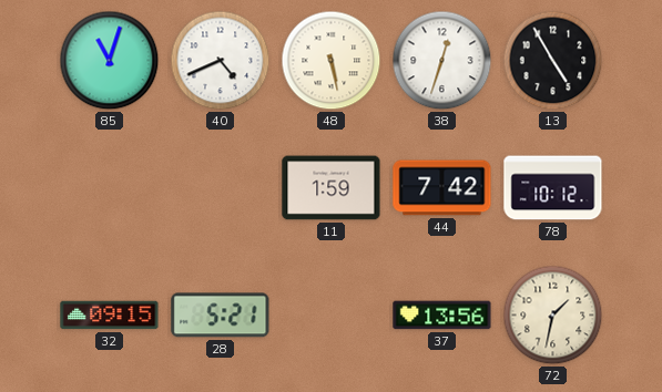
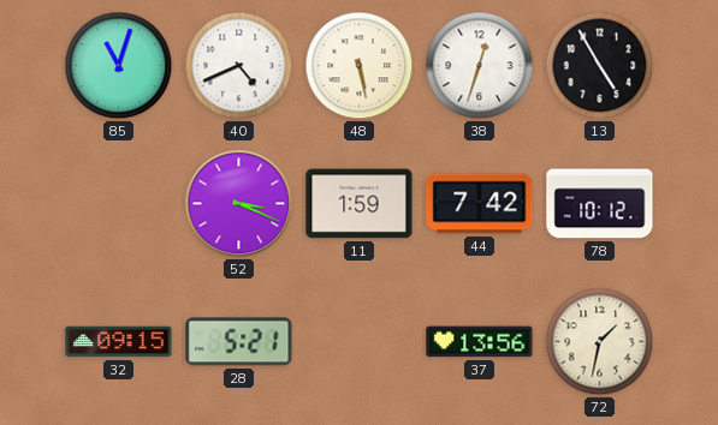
52: none -> 3:19 (239, 204)
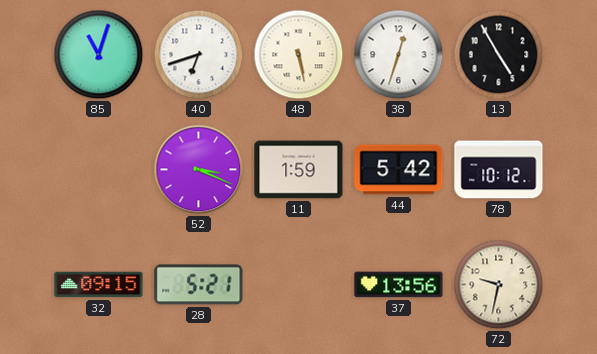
40: 4:41 -> 6:42 (199, 55)
44: 7:42 -> 5:42 (399, 170)
72: 1:32 -> 9:32 (499, 285)
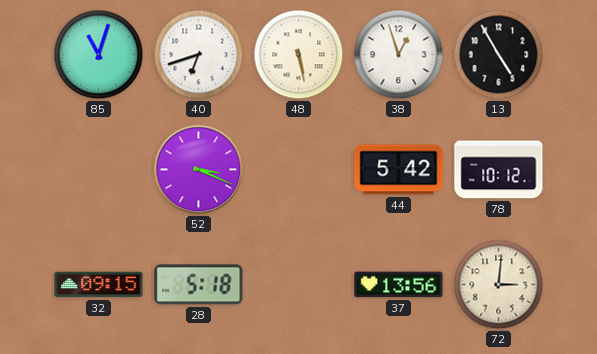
38: 12:33 -> 12:57 (399, 55)
11: 1:59 -> none (299, 170)
28: 5:21 -> 5:18 (199, 285)
72: 9:32 -> 3:01 (499, 285)
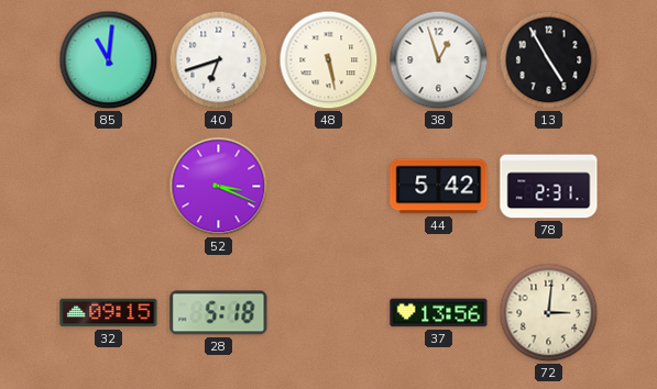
85: 11:03 -> 11:01 (109, 60)
78: 10:12 -> 2:31 (549, 187)
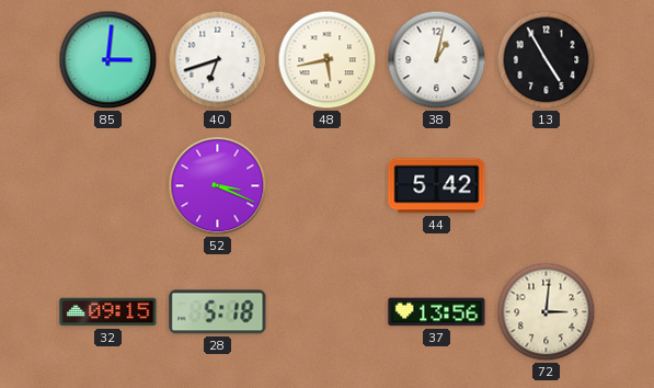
85: 11:01 -> 3:01 (108, 60)
48: 5:28 -> 5:43 (328, 60)
38: 12:57 -> 1:02 (437, 60)
78: 2:31 -> none (549, 187)
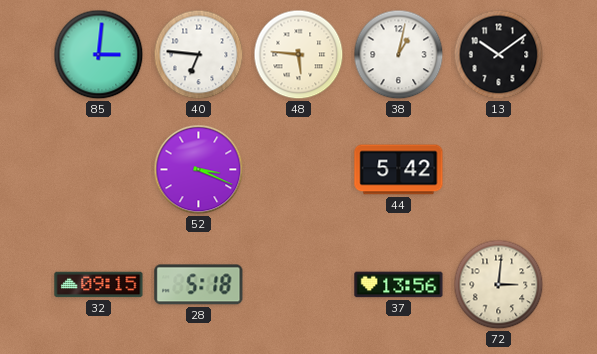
40: 6:42 -> 6:46 (199, 55)
48: 5:43 -> 5:46 (299, 55)
13: 4:55 -> 10:09 (499, 55)
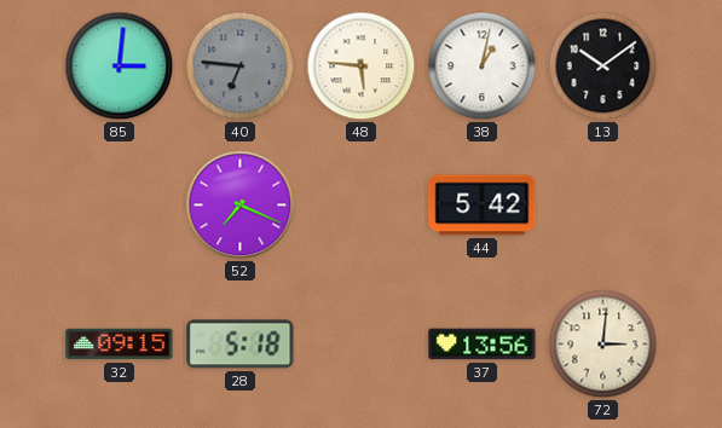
40 dial: white -> grey (241, 66)
52: 3:19 -> 7:19 (241, 206)
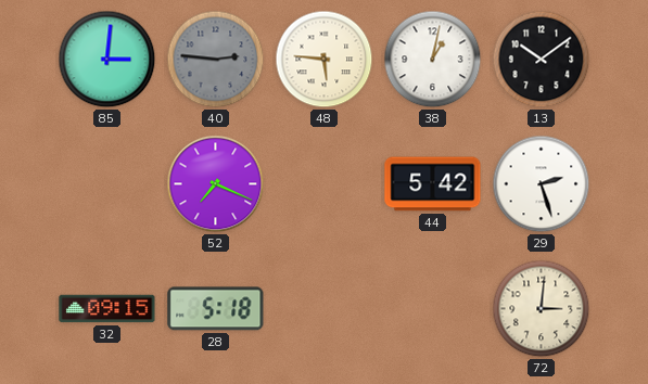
40: 6:46 -> 2:46 (216, 60)
29: none -> 2:27 (542, 184)
37: 13:56 -> none (483, 345)
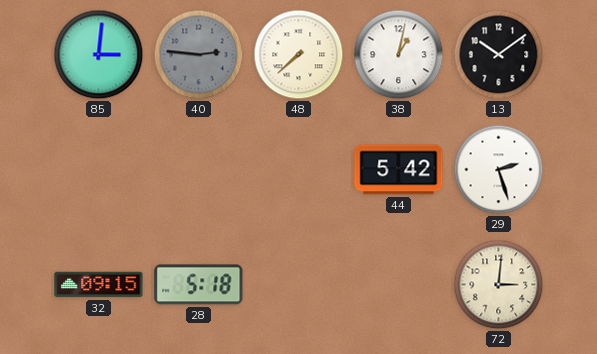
48: 5:46 -> 7:38 (299, 55)
52: 7:19 -> none (216, 184)
